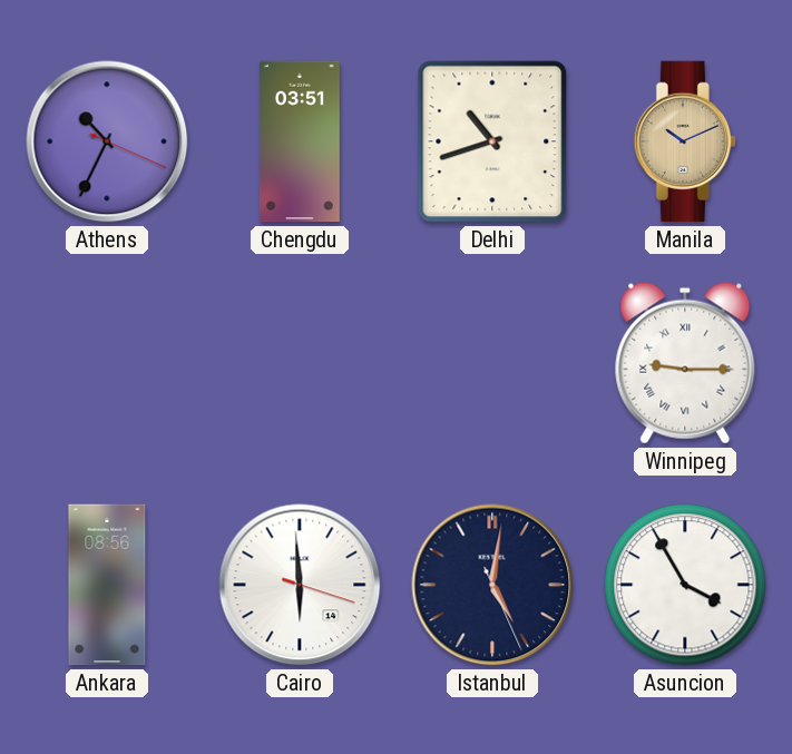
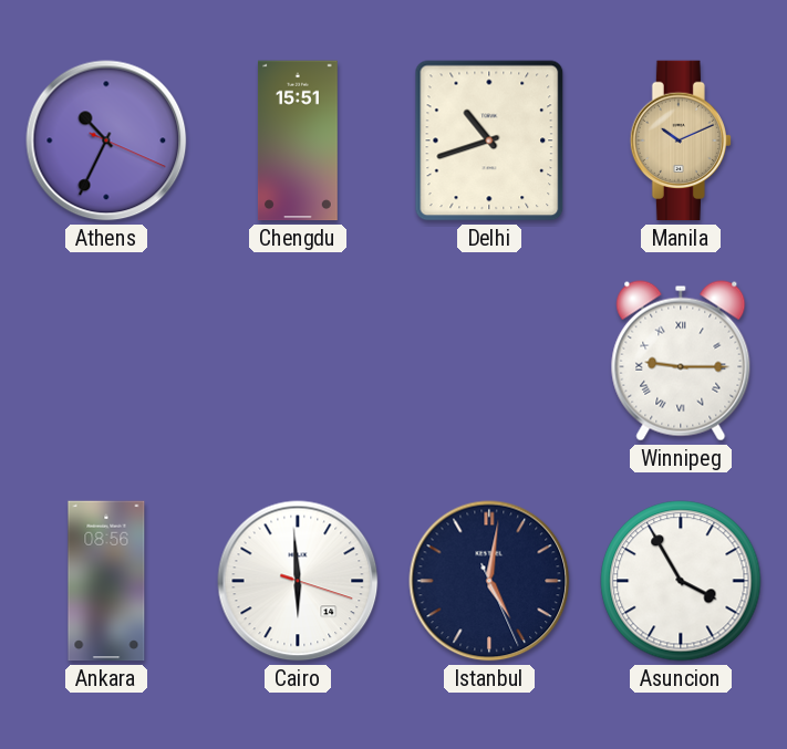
Chengdu: 03:51 -> 15:51 (298, 141)
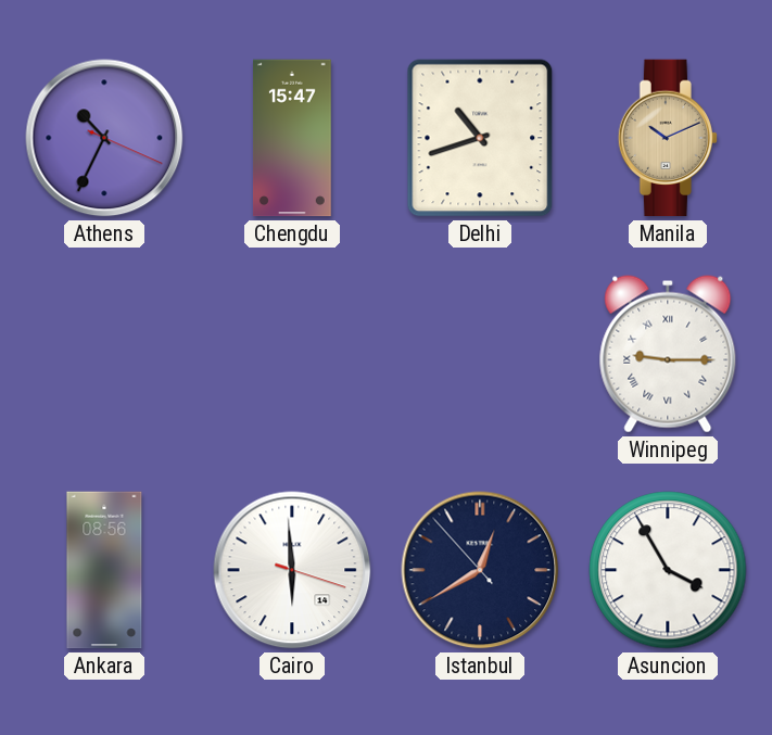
Chengdu: 15:51 -> 15:47 (292, 138)
Istanbul: 5:01 -> 12:39 (480, 570)
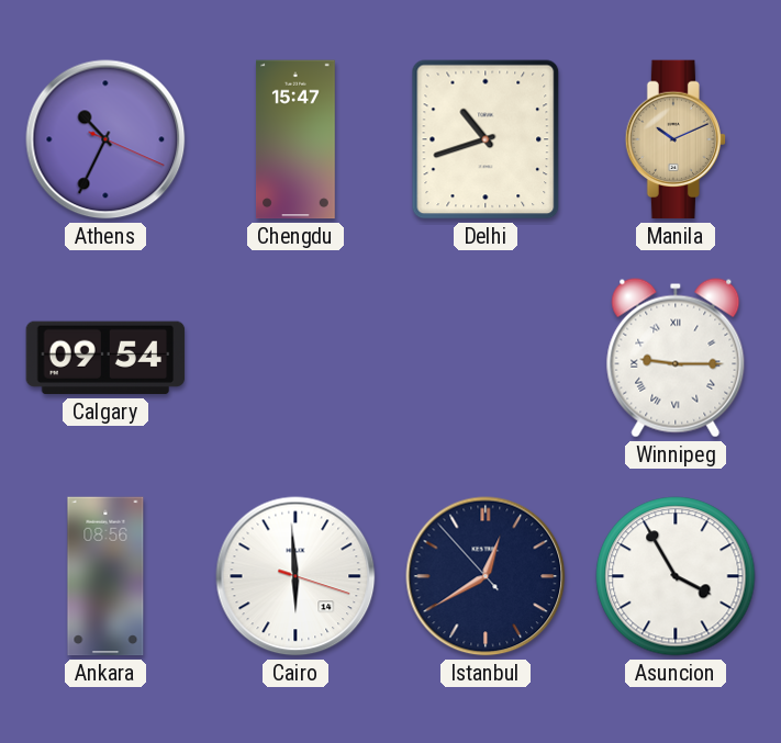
Calgary: none -> 09:54 (105, 358)
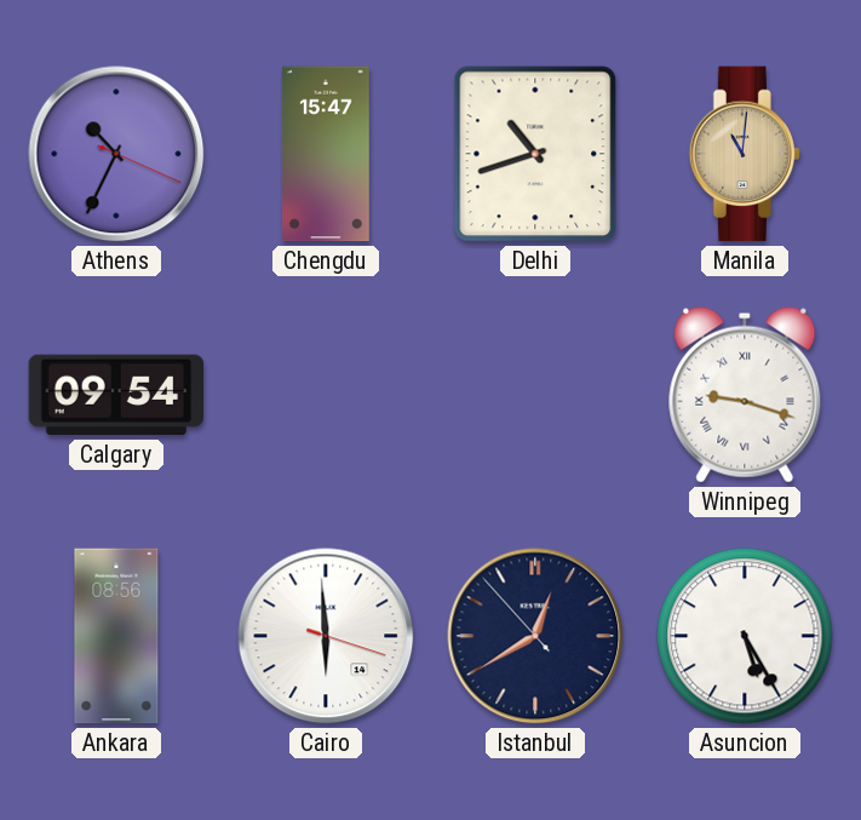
Manila: 10:11 -> 11:01 (744, 154)
Winnipeg: 9:15 -> 9:18 (745, 395)
Asuncion: 3:55 -> 5:25 (745, 636)
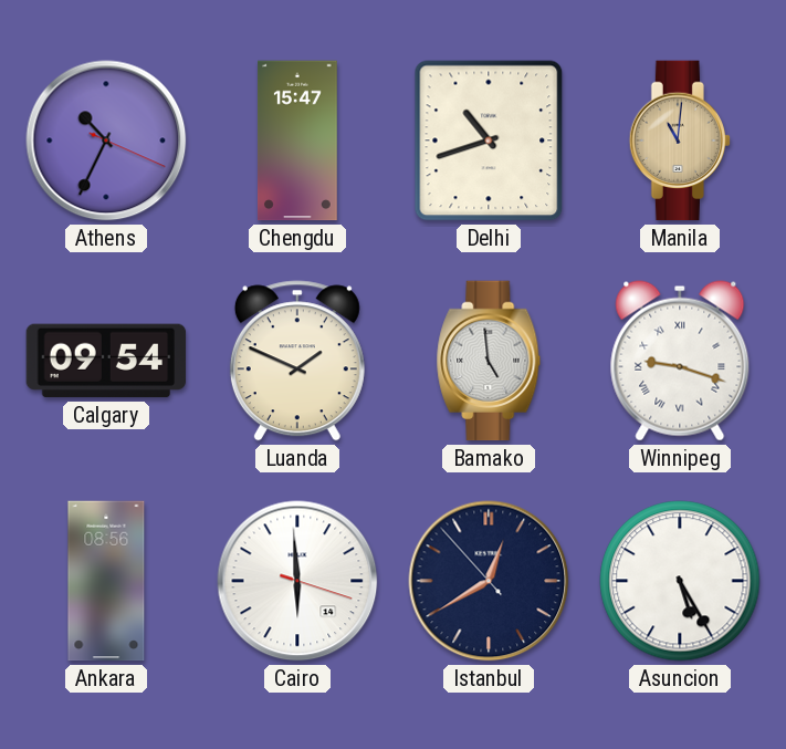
Luanda: none -> 1:49 (297, 361)
Bamako: none -> 4:59 (489, 361)
